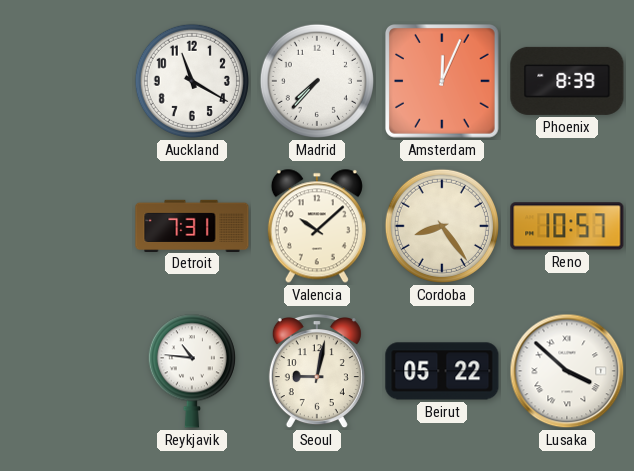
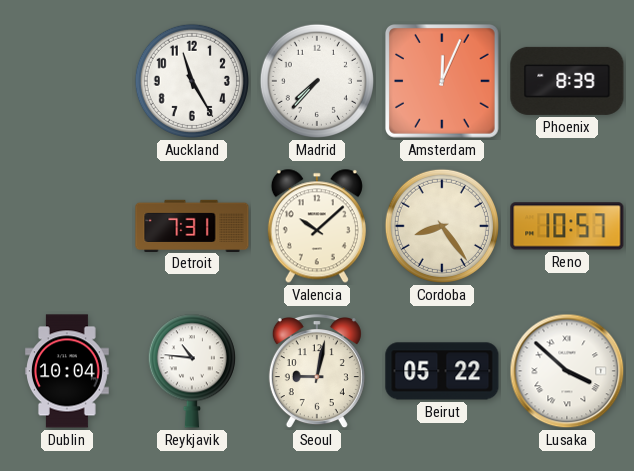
Auckland: 11:20 -> 11:25 (192, 81)
Dublin: none -> 10:04 (68, 371)
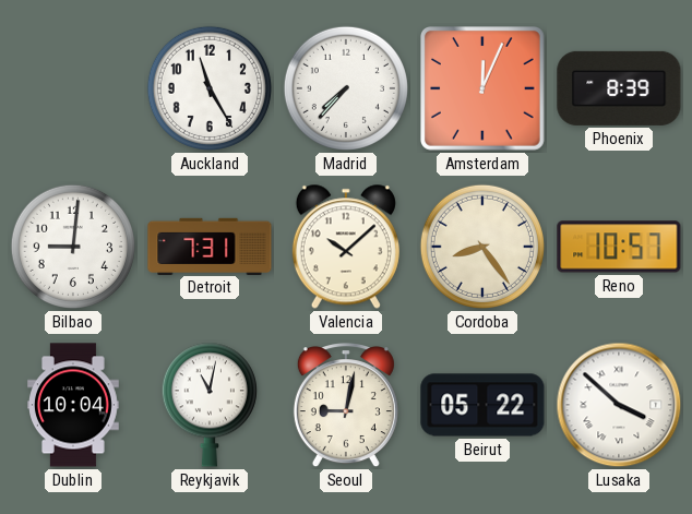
Bilbao: none -> 9:01 (73, 247)
Reykjavik: 10:46 -> 11:02 (210, 405)
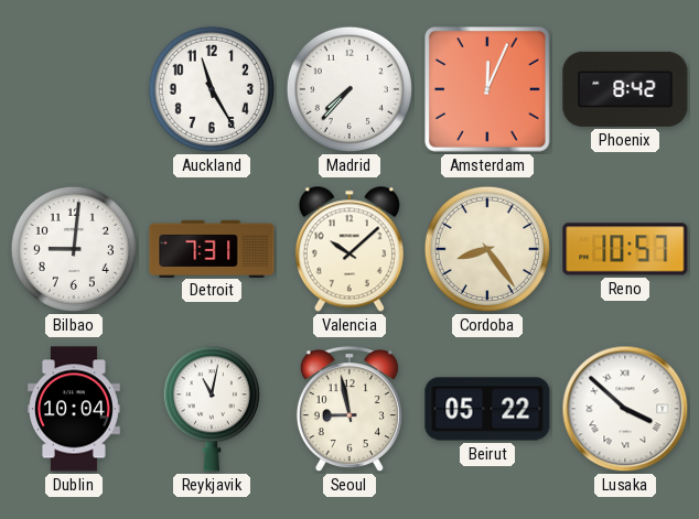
Phoenix: 8:39 -> 8:42 (625, 89)
Seoul: 9:02 -> 8:58 (349, 410)
